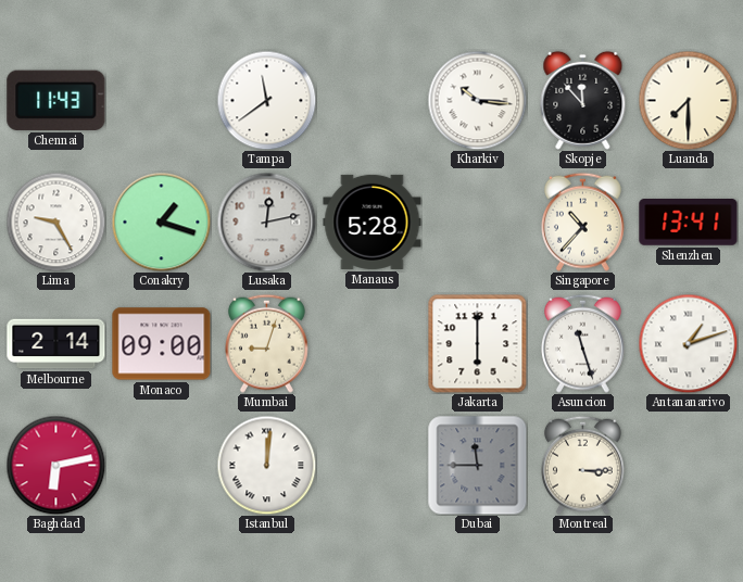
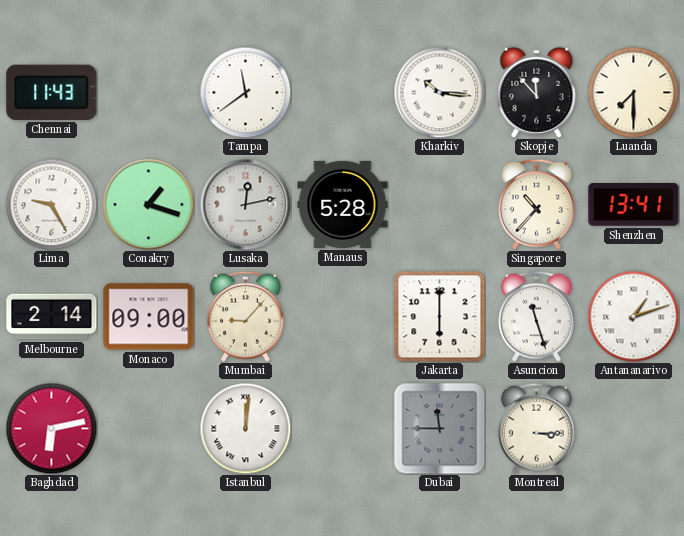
Mumbai: 9:03 -> 9:07 (245, 316)
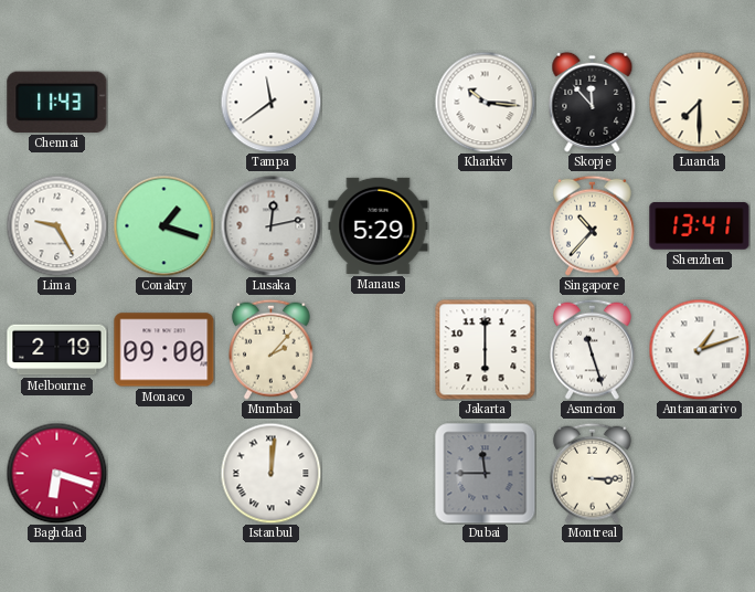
Manaus: 5:28 -> 5:29 (379, 225)
Melbourne: 2:14 -> 2:19 (57, 350)
Mumbai: 9:07 -> 2:07 (270, 349)
Baghdad: 6:13 -> 6:18 (56, 473)
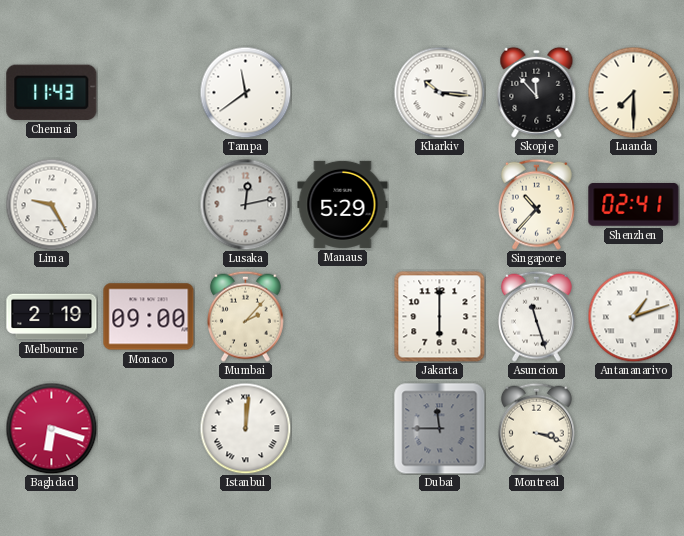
Conakry: 1:18 -> none (163, 225)
Shenzhen: 13:41 -> 02:41 (634, 205)
Montreal: 3:15 -> 3:18 (536, 428)
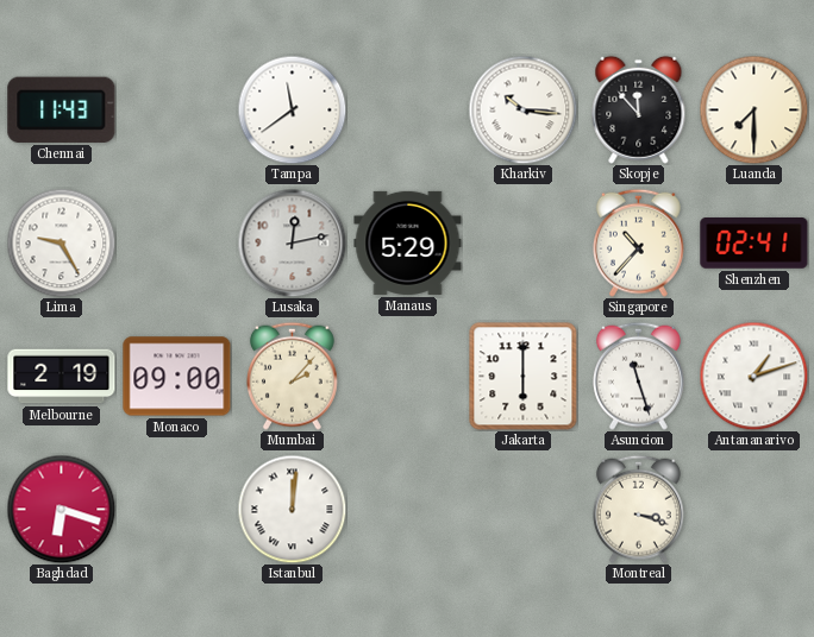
Dubai: 11:45 -> none (440, 429)
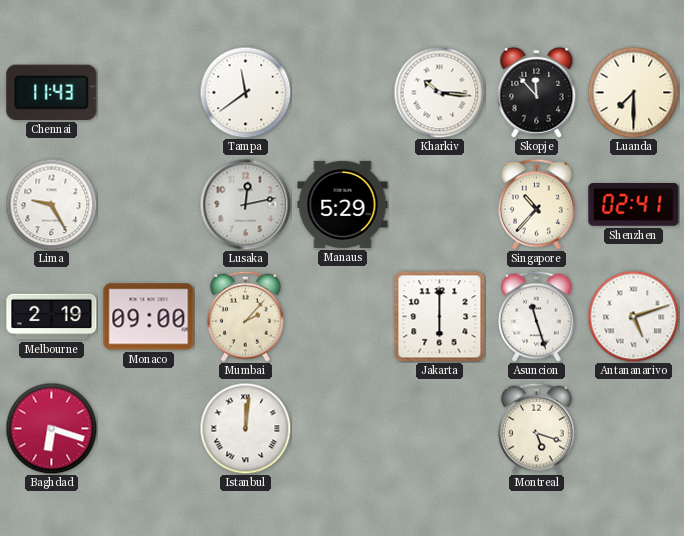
Antananarivo: 1:12 -> 5:12 (633, 316)
Montreal: 3:18 -> 5:18 (536, 428)
